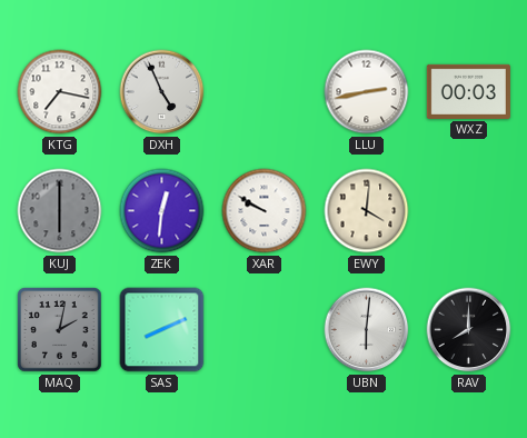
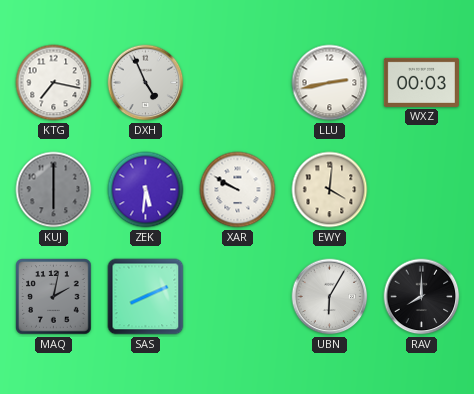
ZEK: 12:31 -> 5:31 (146, 190)
UBN: 6:01 -> 6:05 (330, 297)
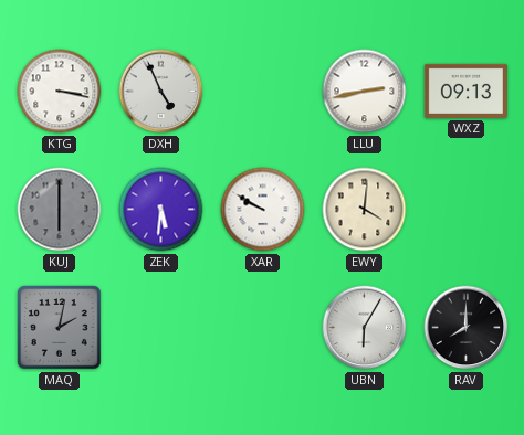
KTG: 7:17 -> 3:17 (60, 92)
WXZ: 00:03 -> 09:13 (465, 91)
SAS: 8:11 -> none (146, 297)
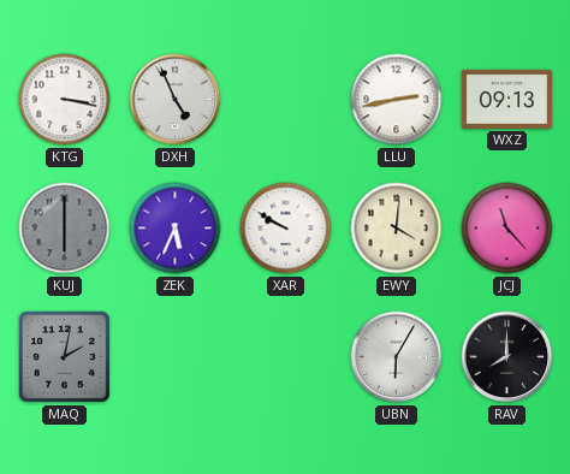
ZEK: 5:31 -> 5:34 (176, 229)
JCJ: none -> 11:23 (507, 229)
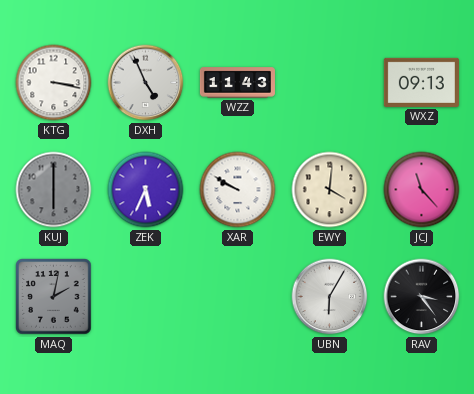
WZZ: none -> 11:43 (237, 83)
LLU: 2:43 -> none (397, 100)
RAV: 8:00 -> 3:24 (422, 297)
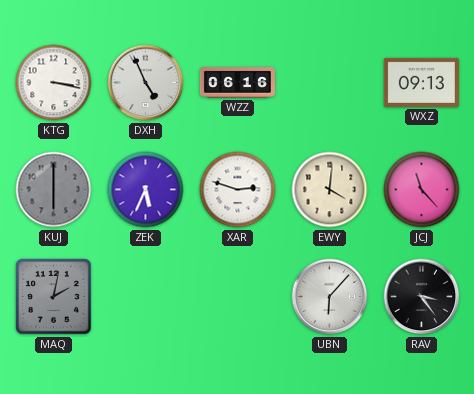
WZZ: 11:43 -> 06:16 (237, 83)
XAR: 9:50 -> 2:48 (238, 190)
UBN: 6:05 -> 6:07 (330, 297)
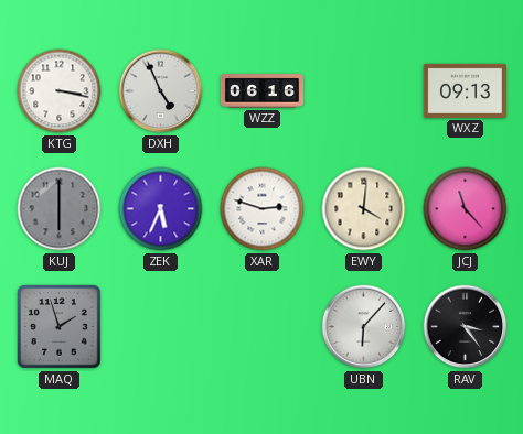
MAQ: 2:02 -> 1:57 (60, 327)
